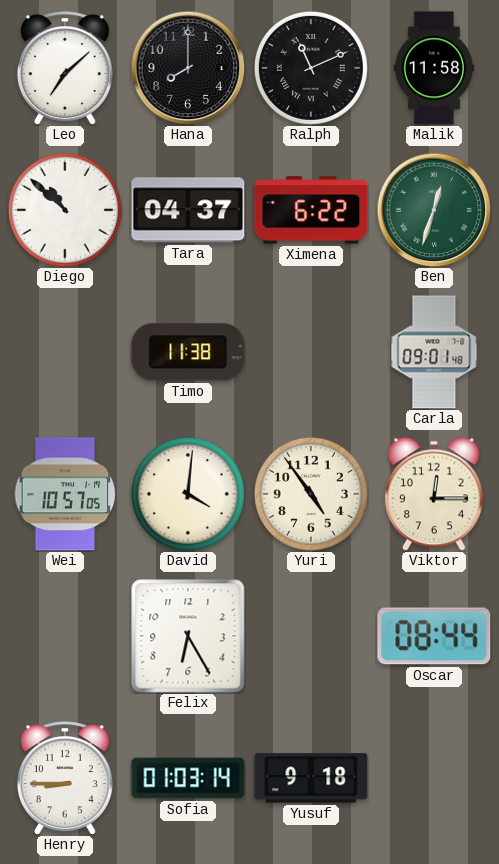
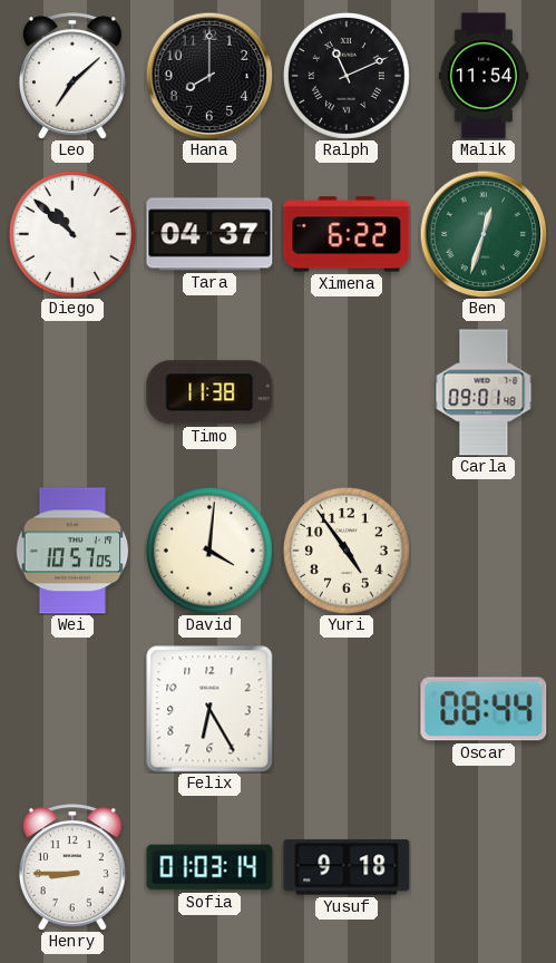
Malik: 11:58 -> 11:54 (484, 76)
Viktor: 12:15 -> none (434, 494)
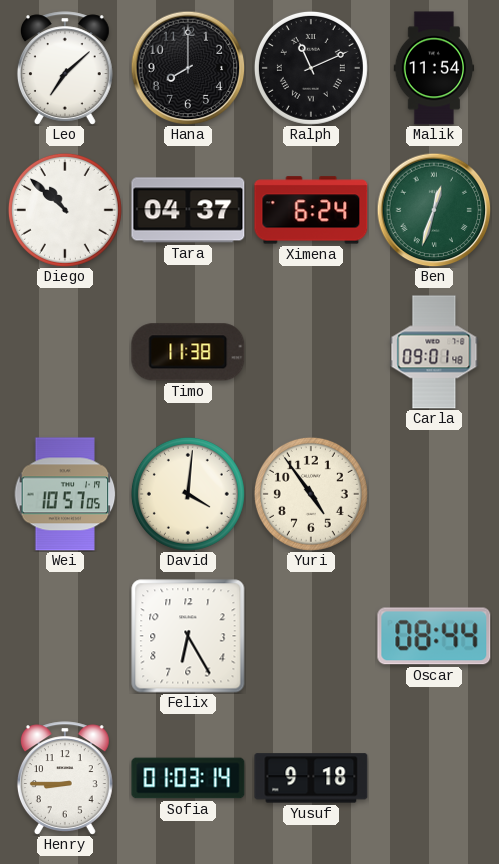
Ximena: 6:22 -> 6:24 (311, 210)
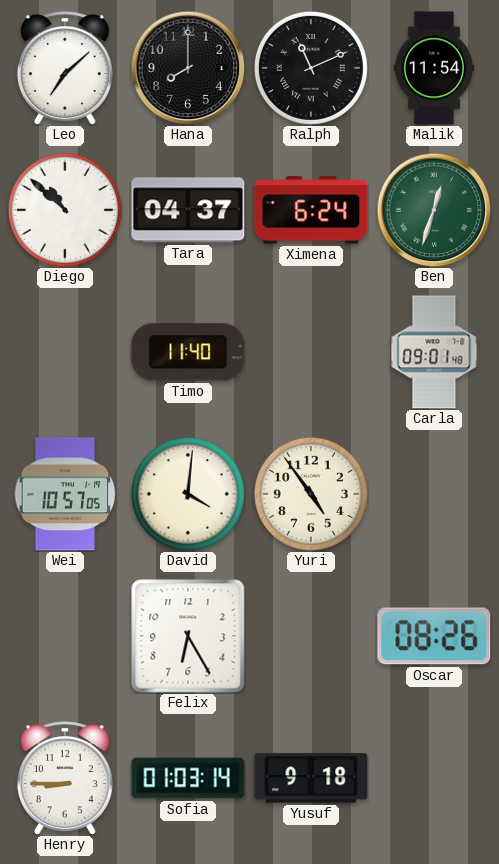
Timo: 11:38 -> 11:40 (188, 352)
Oscar: 08:44 -> 08:26 (434, 636)
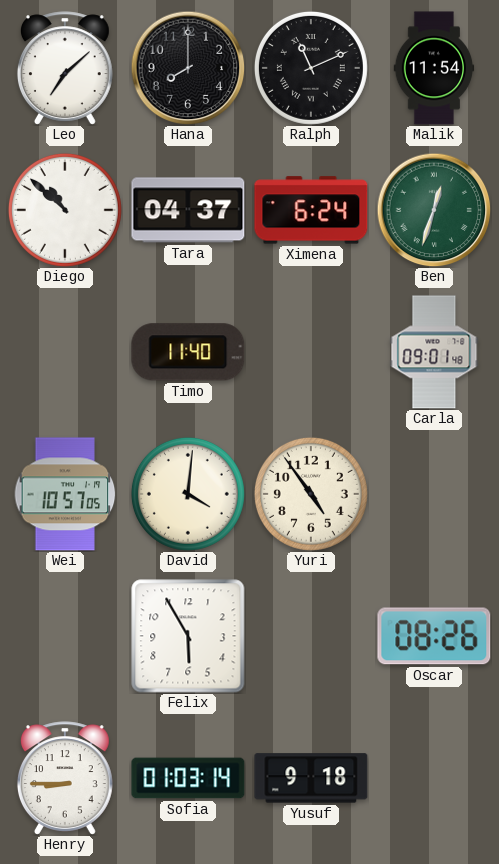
Felix: 6:25 -> 5:55 (188, 636)
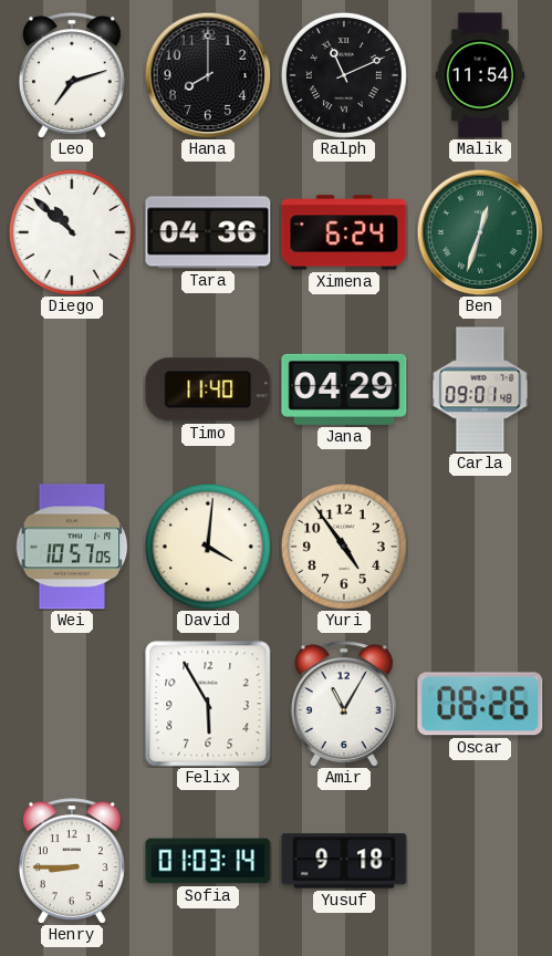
Leo: 7:08 -> 7:12 (72, 75)
Tara: 04:37 -> 04:36 (208, 232)
Jana: none -> 04:29 (344, 389)
Amir: none -> 11:05 (344, 704)
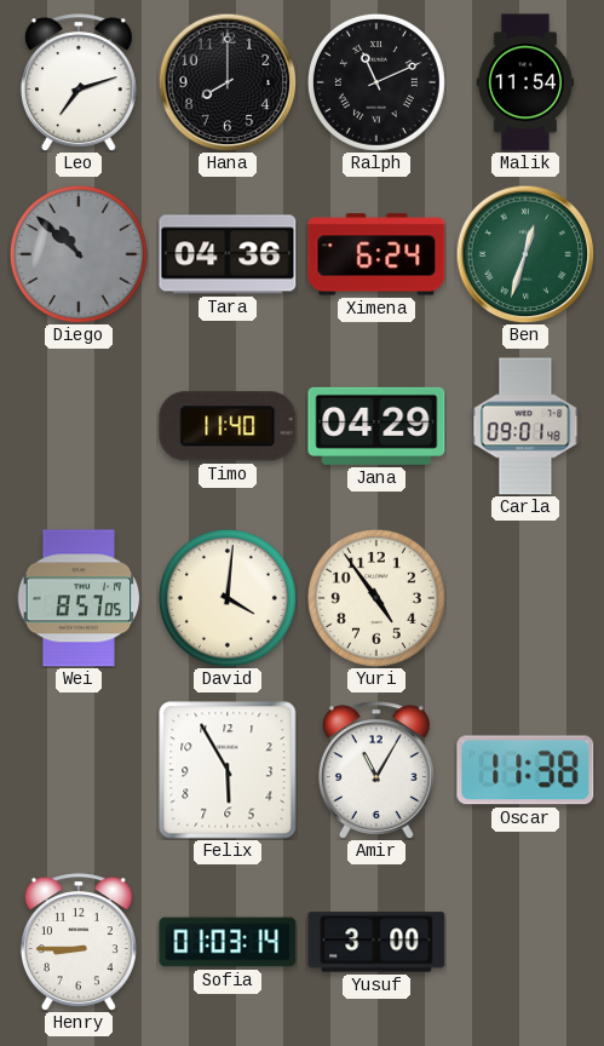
Diego dial: white -> grey (79, 254)
Wei: 10:57 -> 8:57 (79, 598)
Oscar: 08:26 -> 11:38 (525, 770)
Yusuf: 9:18 -> 3:00 (376, 942)
